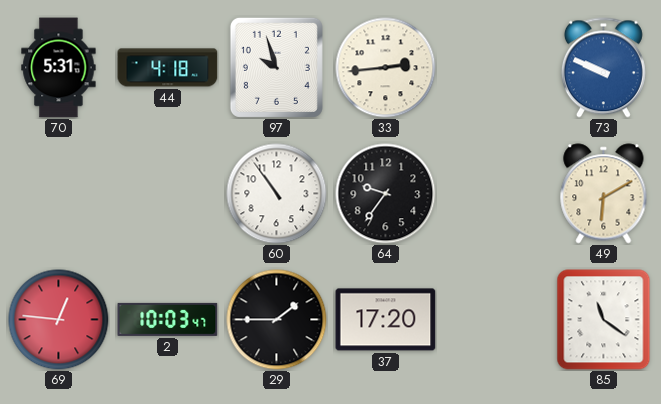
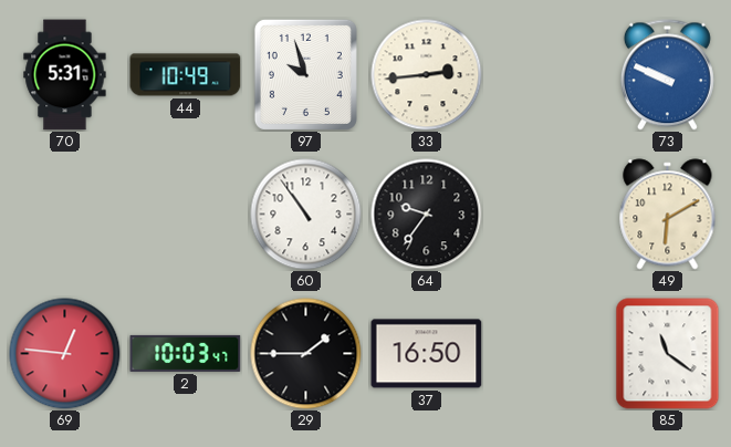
44: 4:18 -> 10:49 (186, 75)
37: 17:20 -> 16:50 (427, 354)
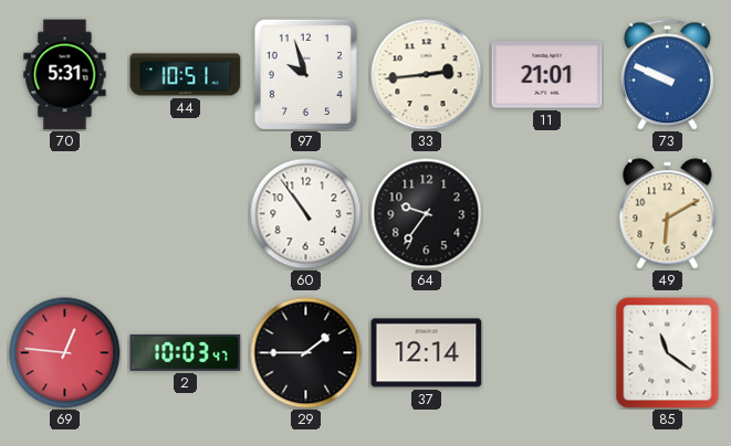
44: 10:49 -> 10:51 (186, 75)
11: none -> 21:01 (547, 75)
37: 16:50 -> 12:14 (427, 353)
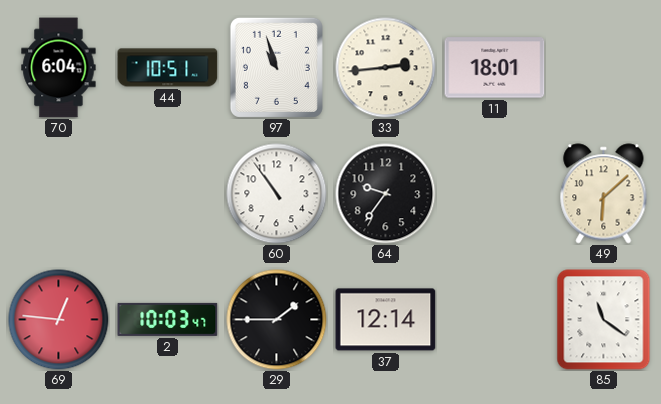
70: 5:31 -> 6:04 (59, 68)
97: 9:57 -> 10:57 (276, 67)
11: 21:01 -> 18:01 (495, 68)
73: 9:49 -> none (667, 75)
49: 6:10 -> 6:08 (604, 194)
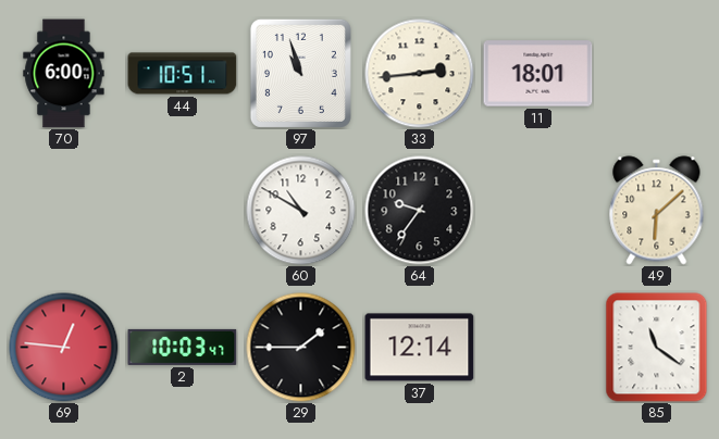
70: 6:04 -> 6:00 (64, 74)
60: 10:54 -> 10:50 (301, 211)
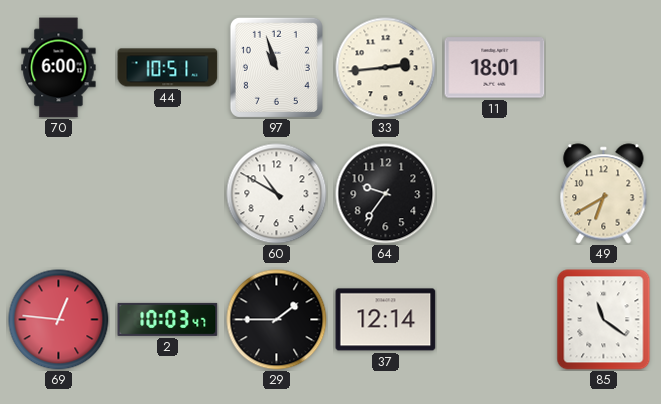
49: 6:08 -> 6:40 (604, 194)
